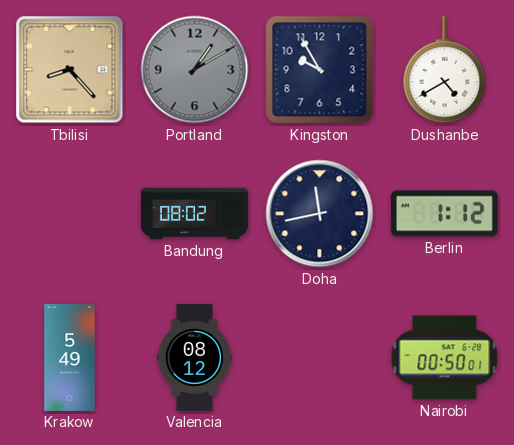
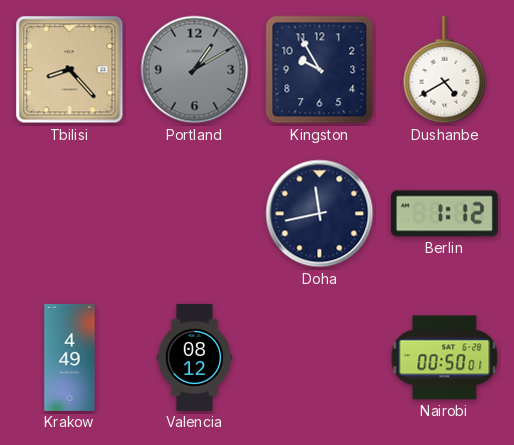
Bandung: 08:02 -> none (194, 214)
Krakow: 5:49 -> 4:49 (70, 357)
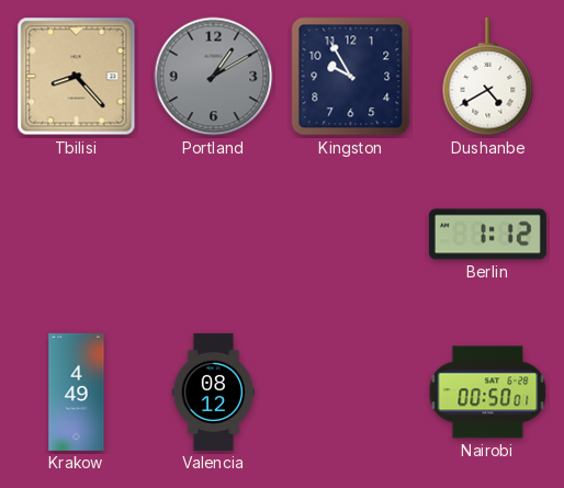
Doha: 11:43 -> none (320, 214)
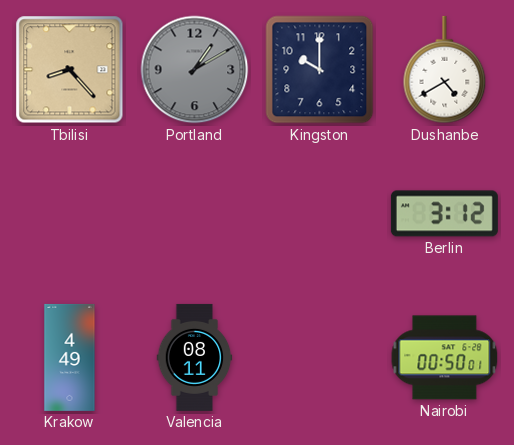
Kingston: 9:55 -> 10:00 (320, 70)
Berlin: 1:12 -> 3:12 (444, 214)
Valencia: 08:12 -> 08:11 (195, 357)
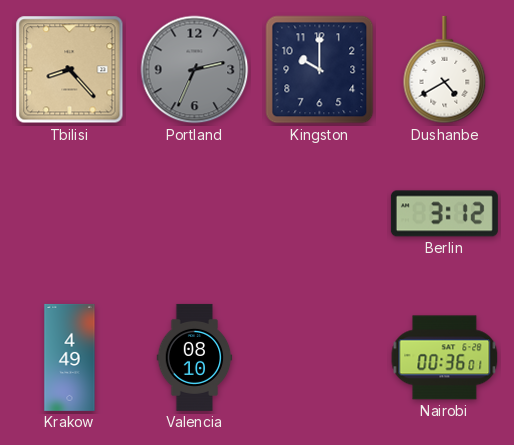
Portland: 1:10 -> 2:34 (195, 70)
Valencia: 08:11 -> 08:10 (195, 357)
Nairobi: 00:50 -> 00:36 (445, 358)
